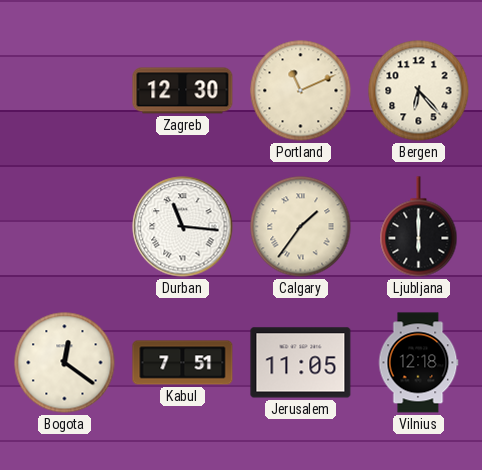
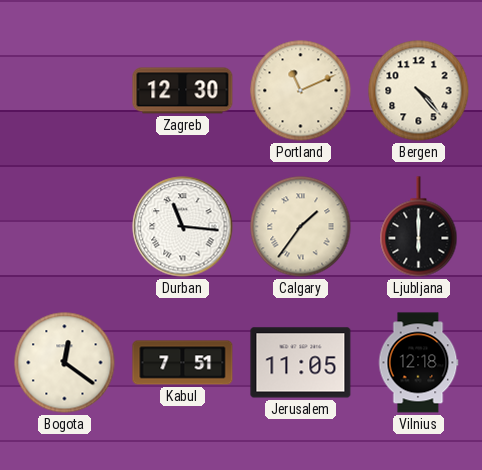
Bergen: 6:23 -> 4:23 (419, 91)
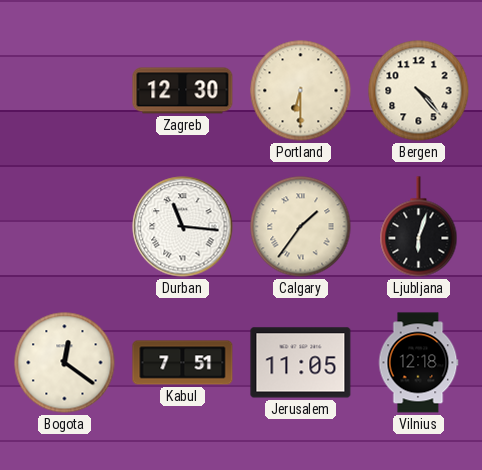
Portland: 11:11 -> 6:30 (301, 91)
Ljubljana: 6:00 -> 6:03 (419, 227)
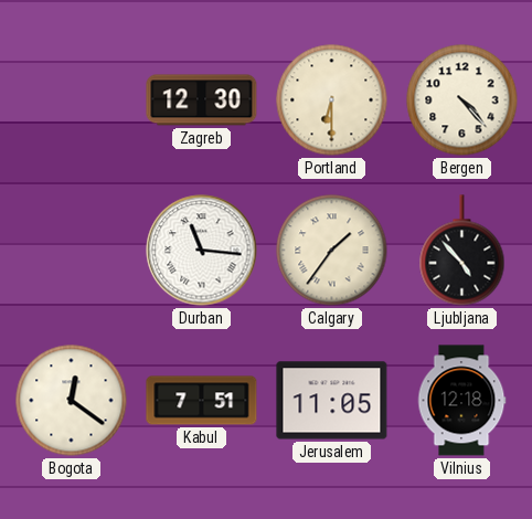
Ljubljana: 6:03 -> 4:53 (462, 251)
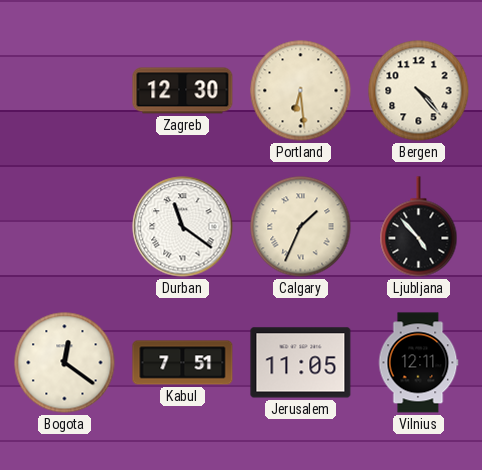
Portland: 6:30 -> 6:29 (301, 91)
Durban: 11:16 -> 11:21 (183, 227)
Calgary: 1:36 -> 1:34 (301, 227)
Vilnius: 12:18 -> 12:11 (418, 363)
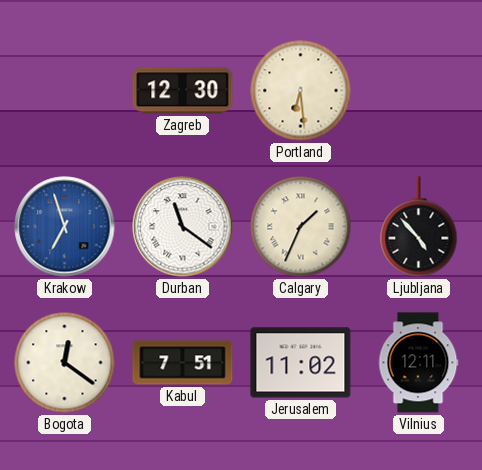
Bergen: 4:23 -> none (419, 91)
Krakow: none -> 6:57 (65, 227)
Jerusalem: 11:05 -> 11:02 (301, 363)
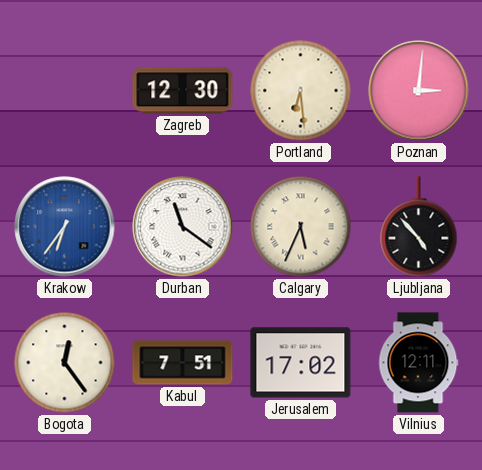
Poznan: none -> 3:01 (419, 91)
Krakow: 6:57 -> 6:36 (65, 227)
Calgary: 1:34 -> 5:34 (301, 227)
Bogota: 12:21 -> 12:24 (65, 363)
Jerusalem: 11:02 -> 17:02 (301, 363)
